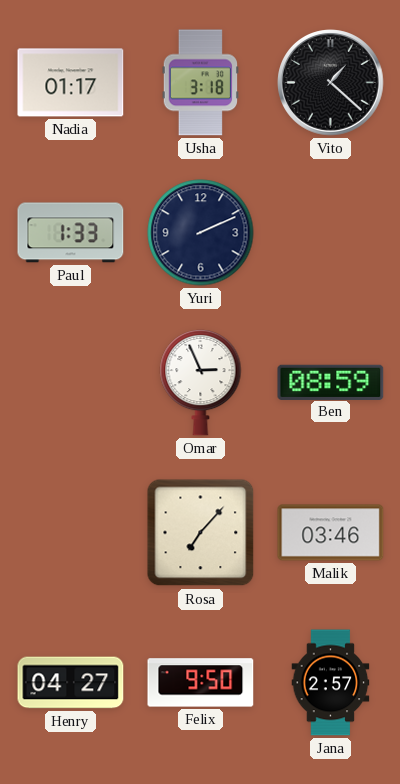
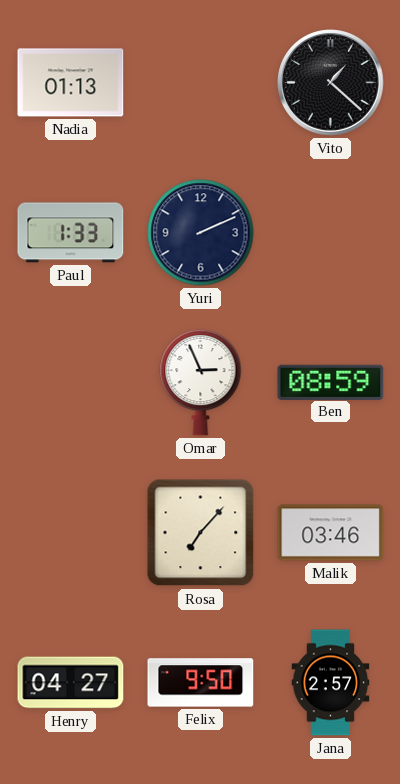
Nadia: 01:17 -> 01:13 (71, 83)
Usha: 3:18 -> none (200, 83)
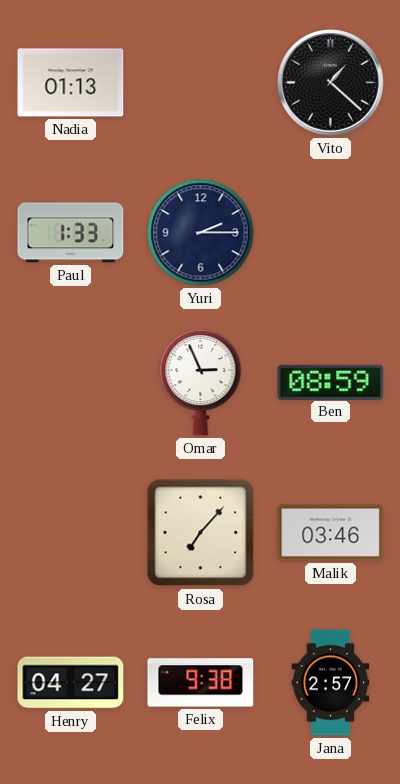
Yuri: 2:11 -> 2:15 (201, 233)
Felix: 9:50 -> 9:38 (201, 683)
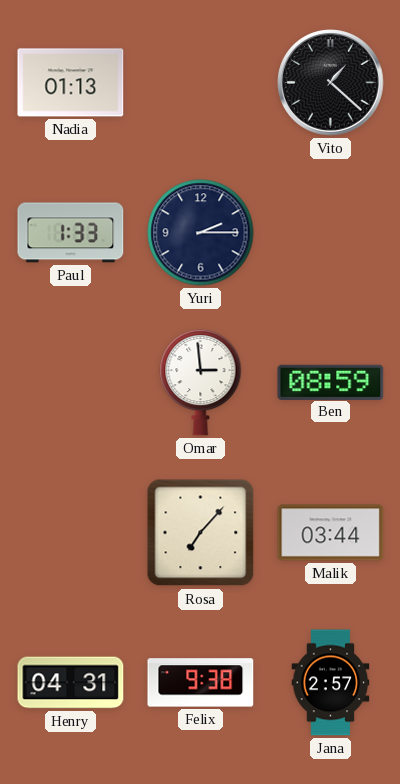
Omar: 2:56 -> 2:59 (201, 382)
Malik: 03:46 -> 03:44 (331, 533)
Henry: 04:27 -> 04:31 (71, 683)
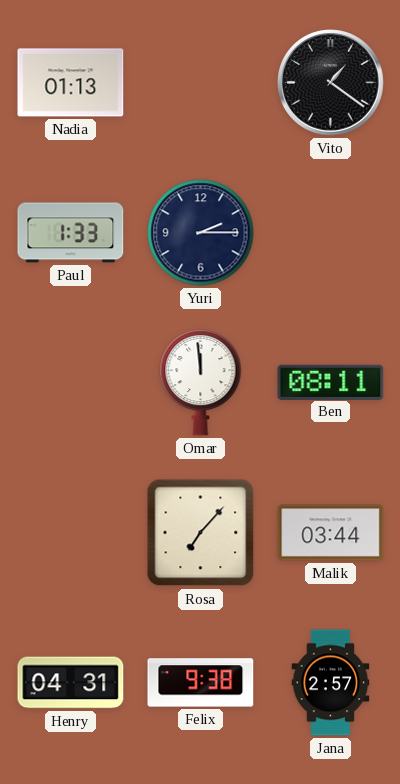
Vito: 1:22 -> 1:21 (331, 83)
Omar: 2:59 -> 11:59 (201, 382)
Ben: 08:59 -> 08:11 (331, 382)
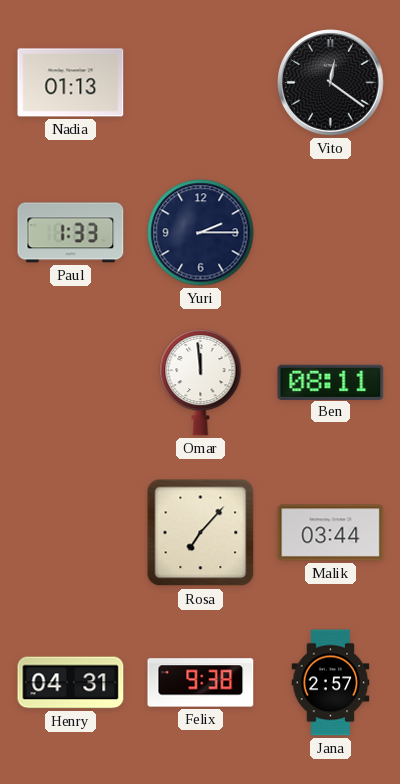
Vito: 1:21 -> 12:21 (331, 83)
